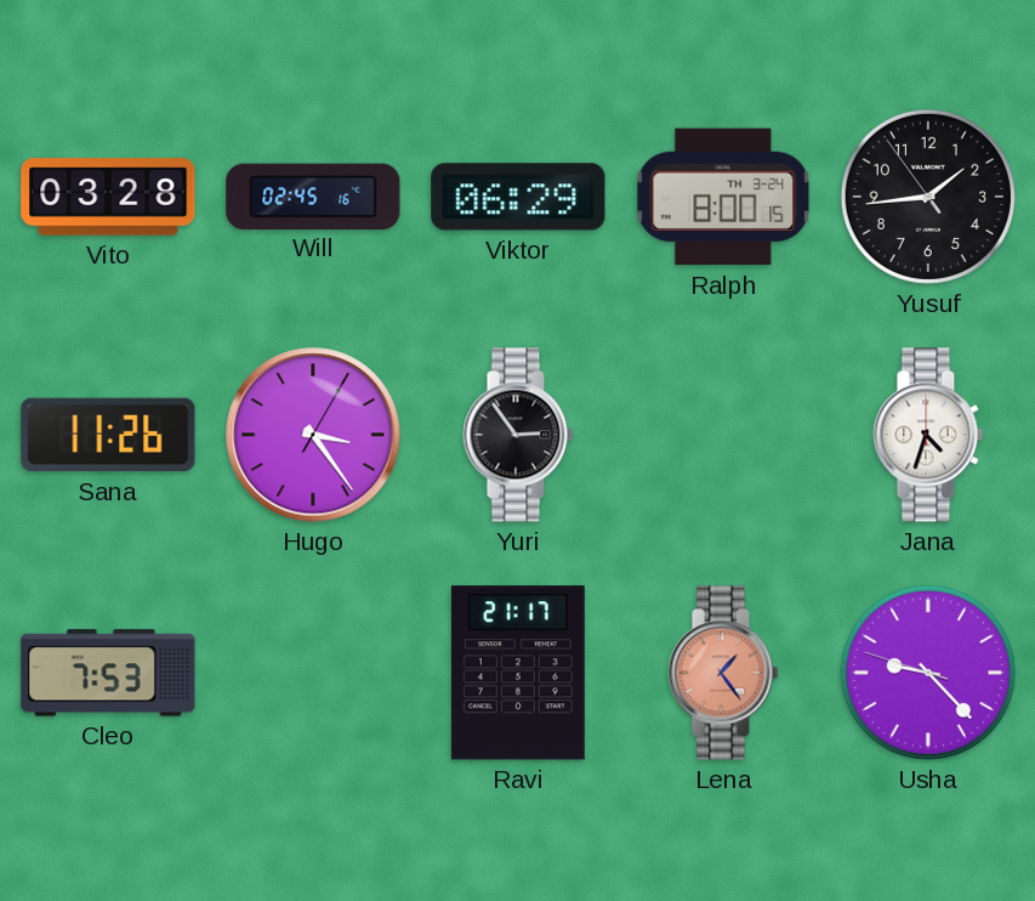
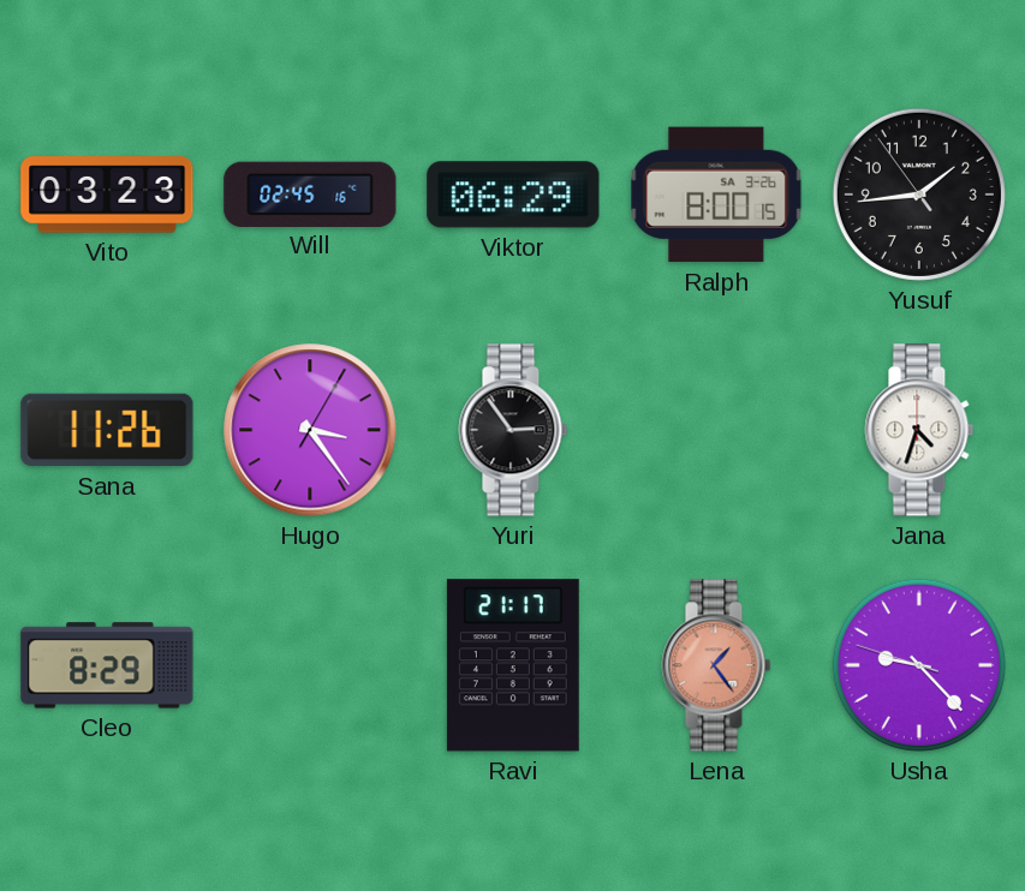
Vito: 03:28 -> 03:23 (107, 195)
Ralph date: TH 3-24 -> SA 3-26 (716, 195)
Cleo: 7:53 -> 8:29 (107, 665)
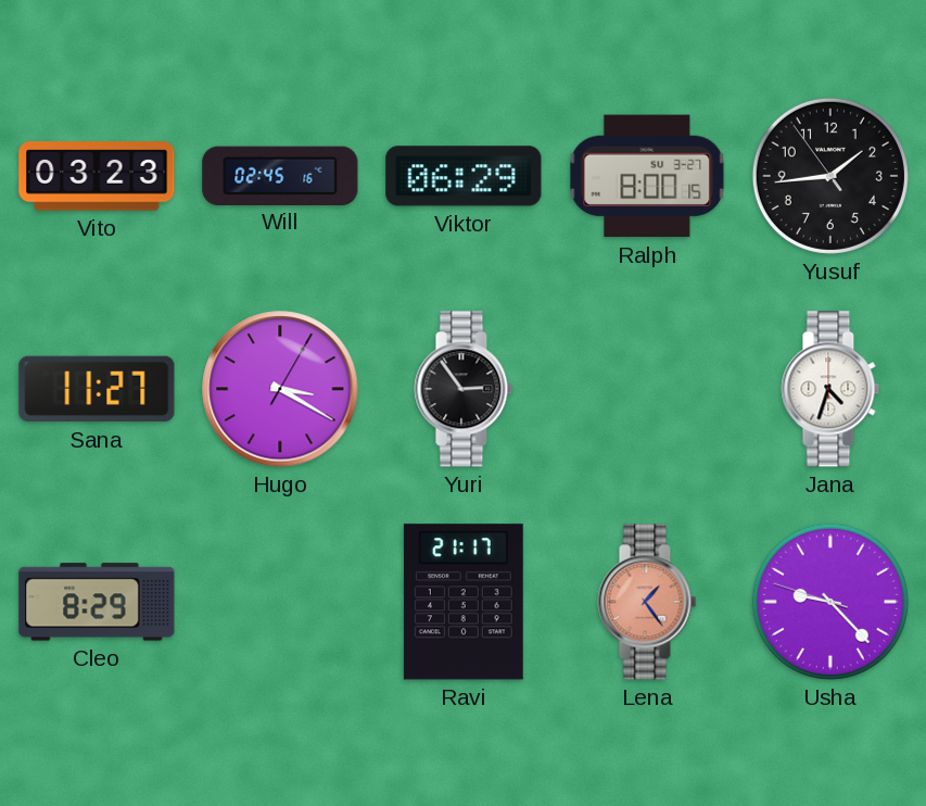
Ralph date: SA 3-26 -> SU 3-27 (647, 176)
Sana: 11:26 -> 11:27 (97, 389)
Hugo: 3:24 -> 3:20 (280, 389)
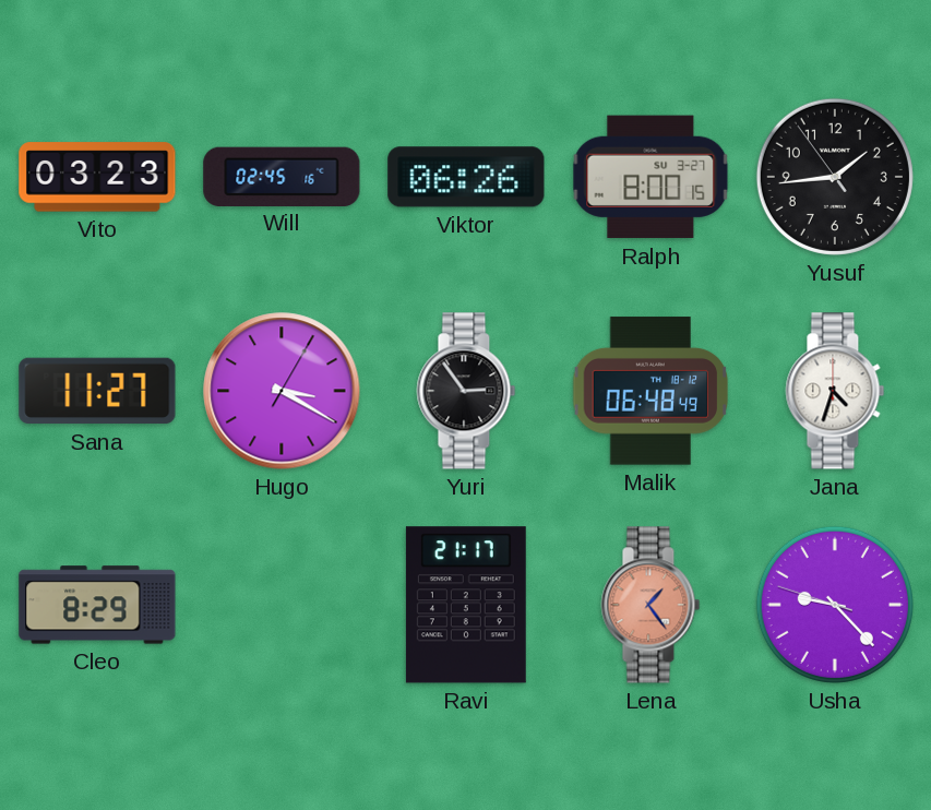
Viktor: 06:29 -> 06:26 (466, 177)
Malik: none -> 06:48 (650, 391)
